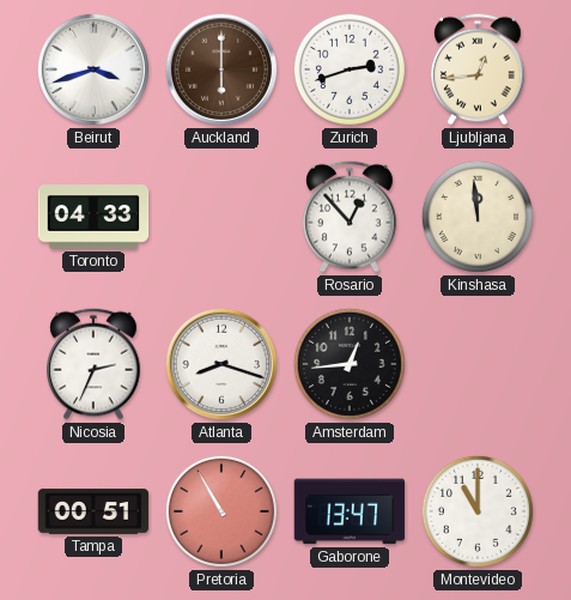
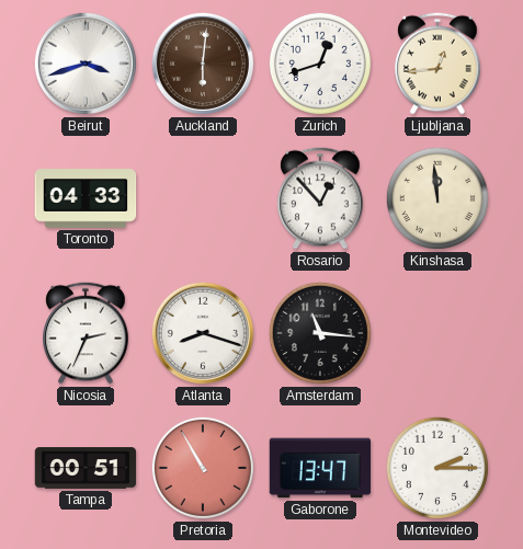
Auckland: 6:00 -> 6:01 (203, 64)
Zurich: 2:42 -> 12:42 (320, 64)
Amsterdam: 12:44 -> 11:16 (320, 333)
Montevideo: 11:00 -> 2:15 (437, 468)
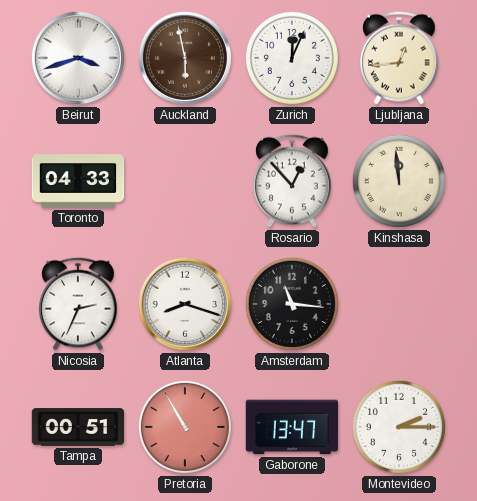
Auckland: 6:01 -> 5:58 (185, 58)
Zurich: 12:42 -> 12:04 (292, 58)
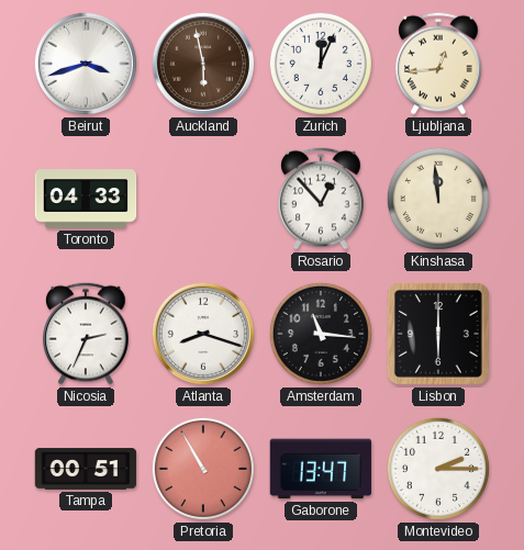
Lisbon: none -> 6:00 (438, 334)
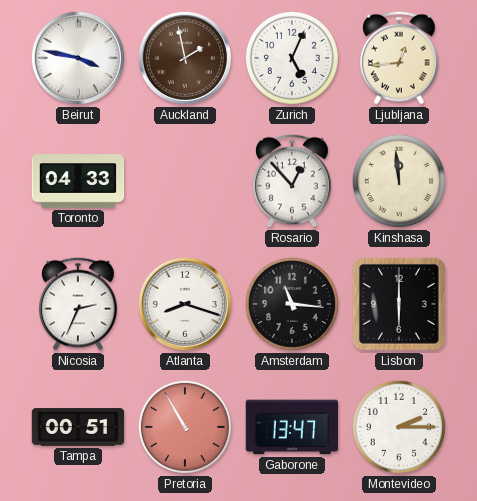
Beirut: 3:42 -> 3:47 (78, 58)
Auckland: 5:58 -> 1:58 (185, 58)
Zurich: 12:04 -> 5:04 (292, 58)
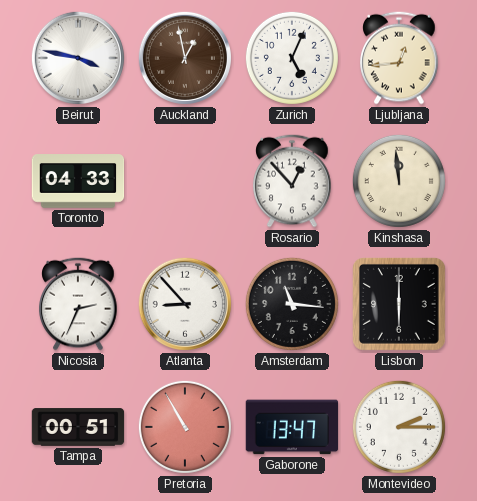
Auckland: 1:58 -> 12:58 (185, 58)
Atlanta: 8:18 -> 8:53 (185, 304)
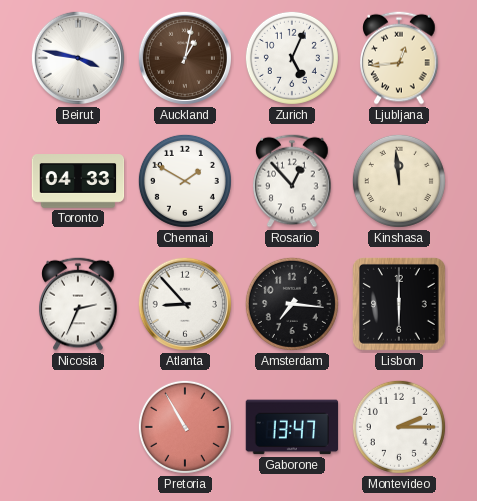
Auckland: 12:58 -> 1:02 (185, 58)
Chennai: none -> 1:50 (185, 181)
Amsterdam: 11:16 -> 7:16 (292, 304)
Tampa: 00:51 -> none (78, 427)
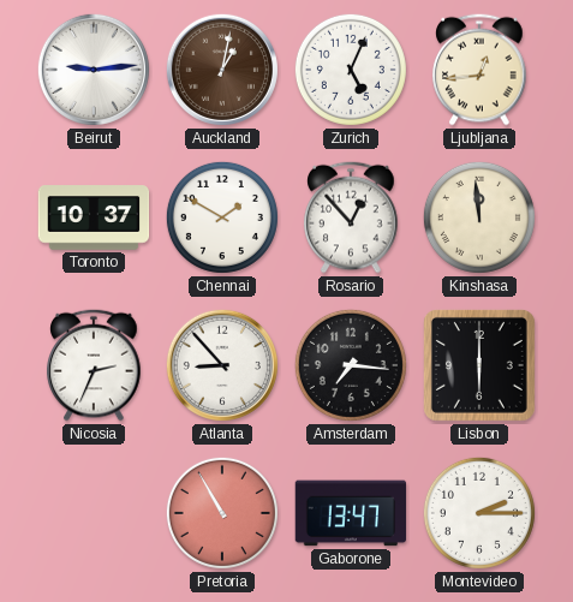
Beirut: 3:47 -> 9:14 (94, 70)
Toronto: 04:33 -> 10:37 (94, 217)
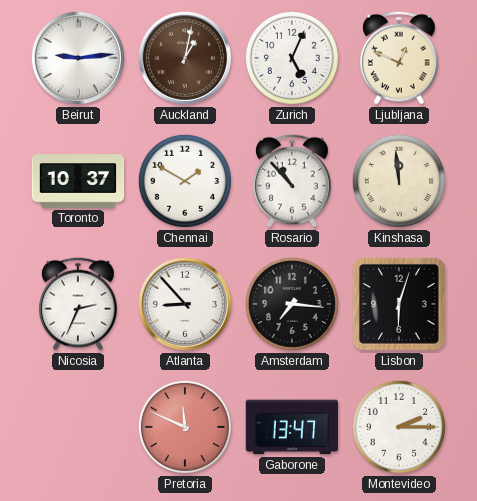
Ljubljana: 12:44 -> 12:49 (399, 58)
Rosario: 12:53 -> 10:53 (292, 181)
Lisbon: 6:00 -> 6:03 (399, 304)
Pretoria: 10:55 -> 11:49 (185, 427)
